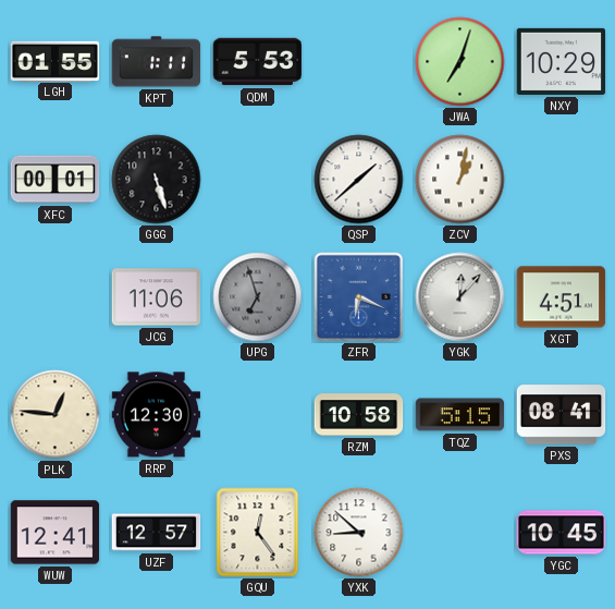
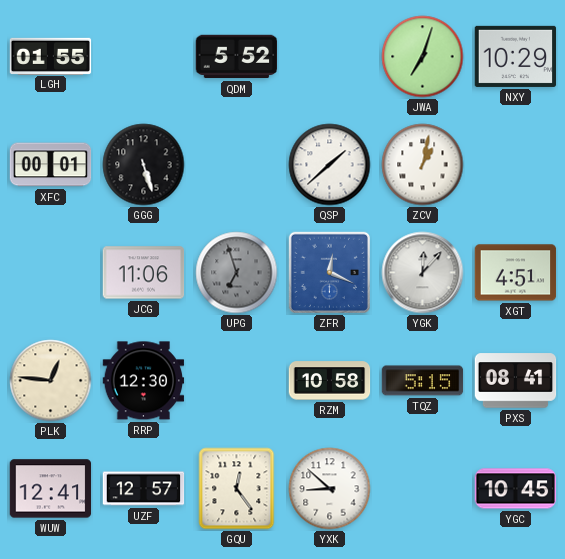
KPT: 1:11 -> none (157, 62)
QDM: 5:53 -> 5:52 (237, 57)
ZFR: 6:19 -> 12:19 (329, 272)
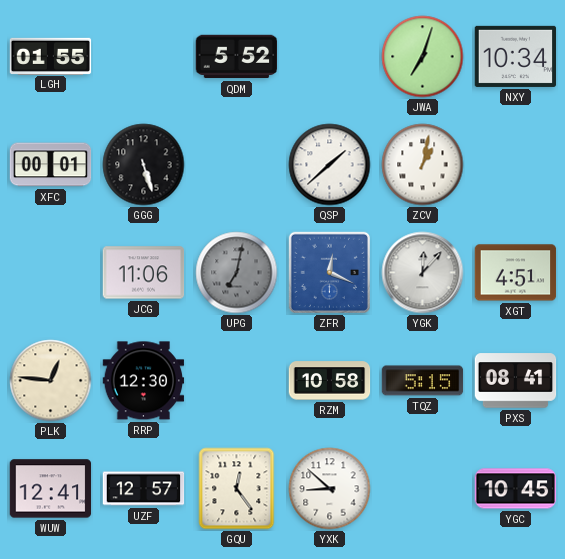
NXY: 10:29 -> 10:34 (516, 56)
UPG: 6:57 -> 7:02 (237, 273)
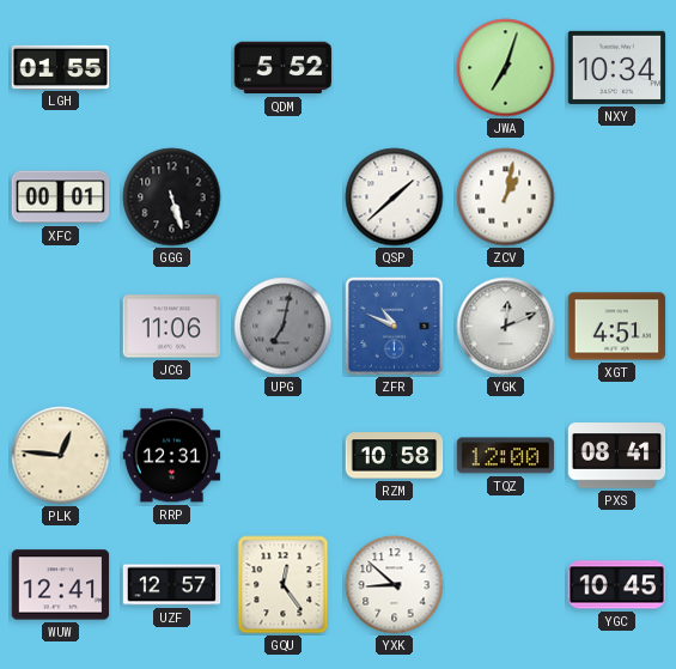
ZFR: 12:19 -> 10:49 (394, 326)
YGK: 12:07 -> 12:11 (506, 327)
RRP: 12:30 -> 12:31 (172, 456)
TQZ: 5:15 -> 12:00 (506, 456)
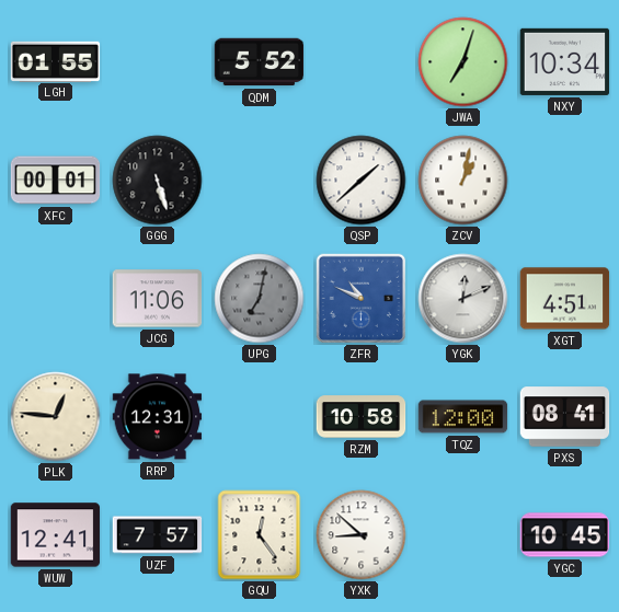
UZF: 12:57 -> 7:57 (158, 535)
